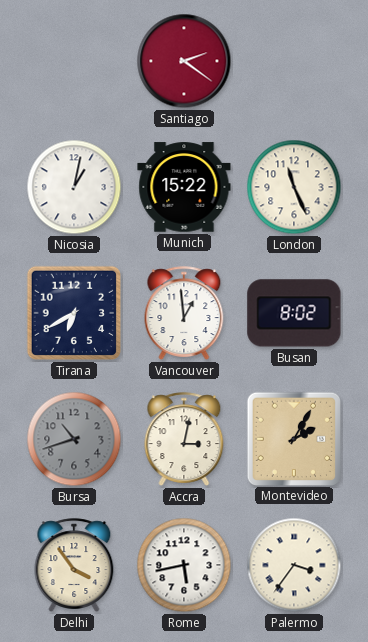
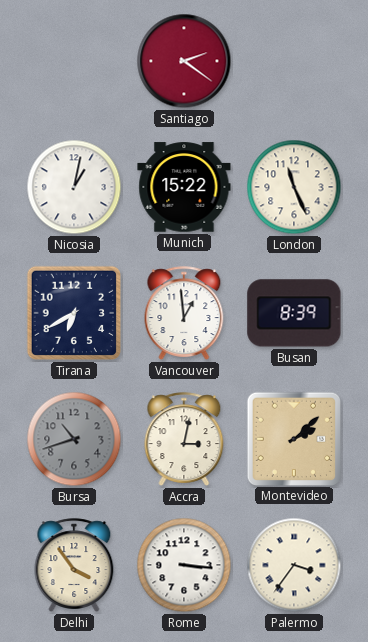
Busan: 8:02 -> 8:39 (294, 313)
Montevideo: 2:05 -> 2:08 (293, 438)
Rome: 5:43 -> 3:16 (184, 565)
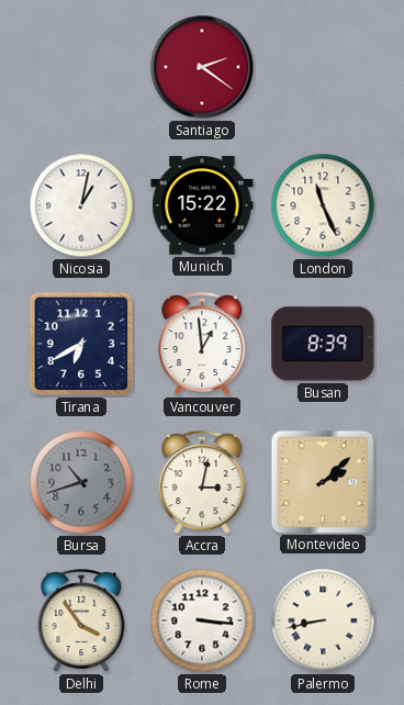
Palermo: 3:36 -> 8:43 (323, 620)
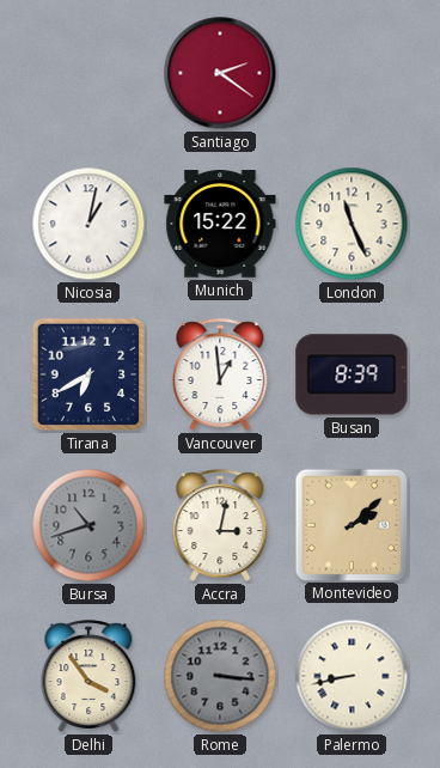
Rome dial: white -> grey (220, 676)
